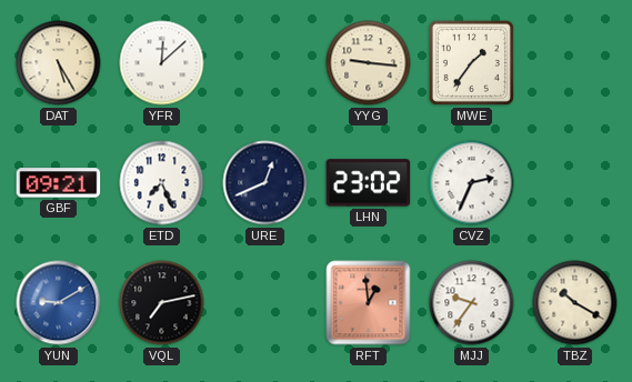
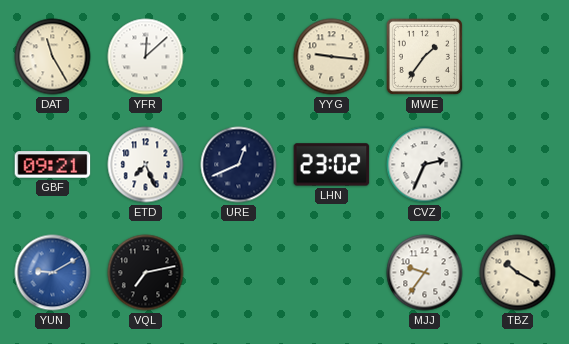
DAT: 5:25 -> 11:25 (53, 57)
RFT: 12:59 -> none (369, 303)
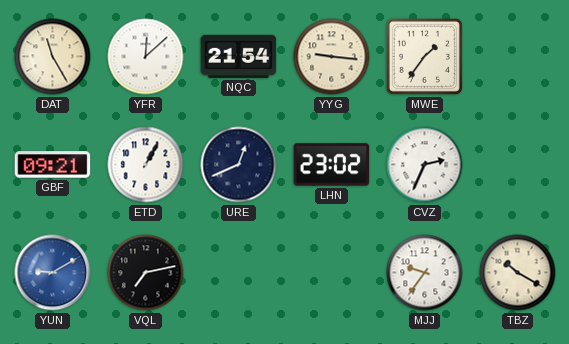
NQC: none -> 21:54 (239, 56)
ETD: 7:26 -> 1:05 (146, 165)
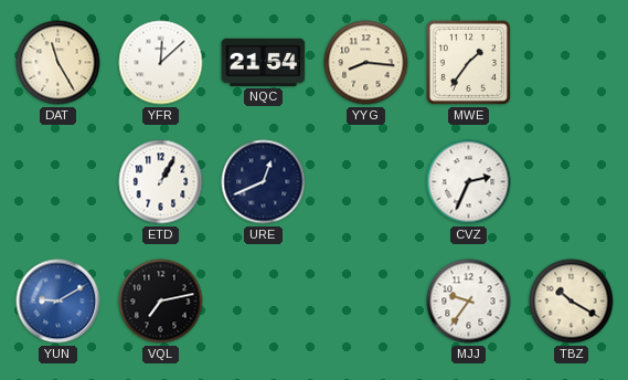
YYG: 9:16 -> 8:16 (366, 63)
GBF: 09:21 -> none (53, 165)
LHN: 23:02 -> none (332, 165)
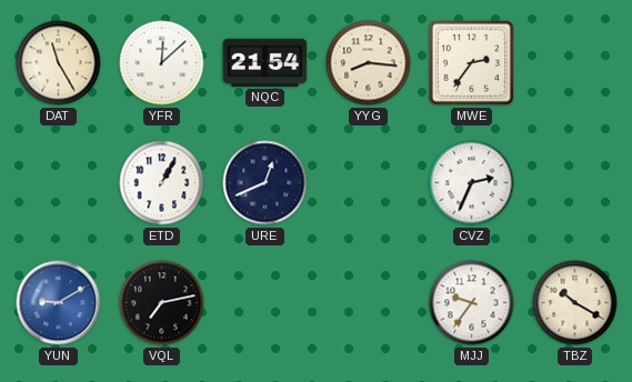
MWE: 1:36 -> 2:36 (471, 62)
